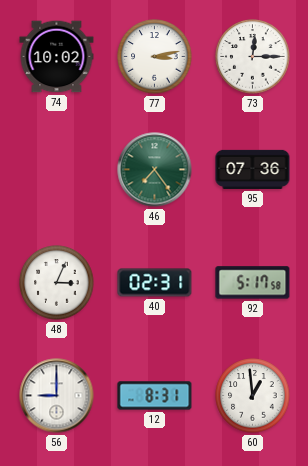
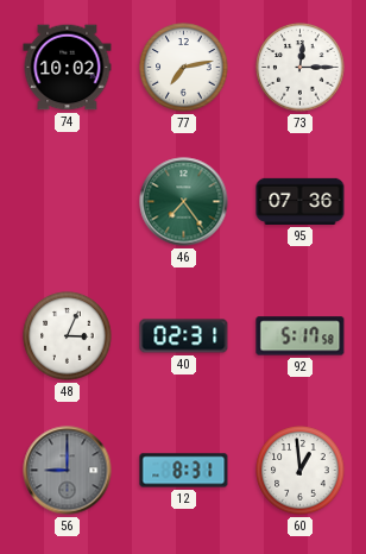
77: 3:13 -> 7:13 (184, 68)
56 dial: white -> grey (68, 471)
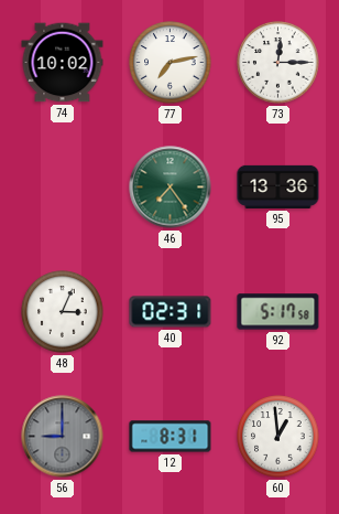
95: 07:36 -> 13:36 (278, 186)
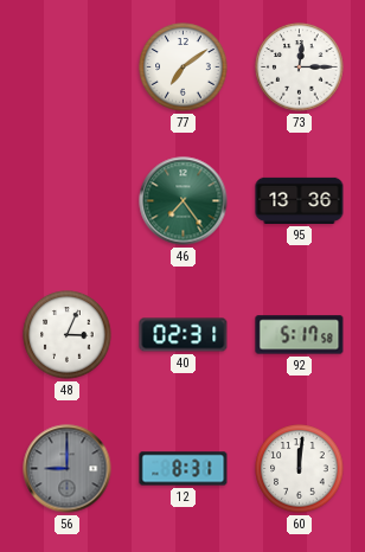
74: 10:02 -> none (63, 63)
77: 7:13 -> 7:09 (184, 68)
60: 12:59 -> 12:01 (300, 469)
